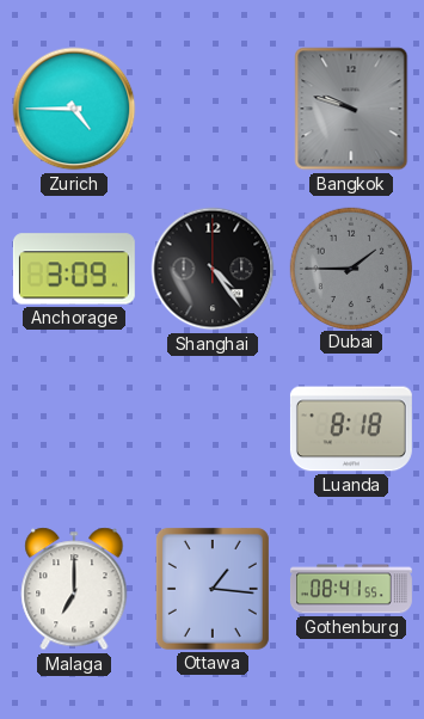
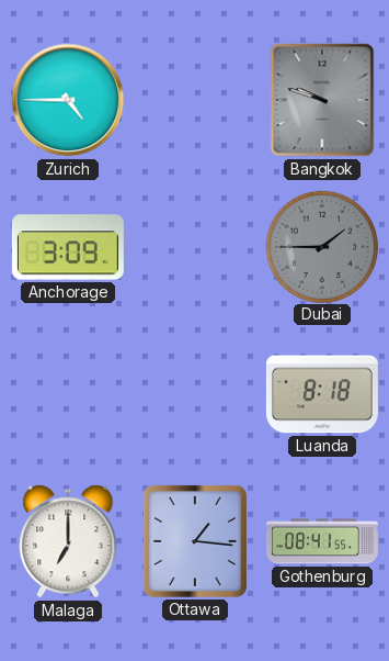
Shanghai: 4:24 -> none (213, 269)
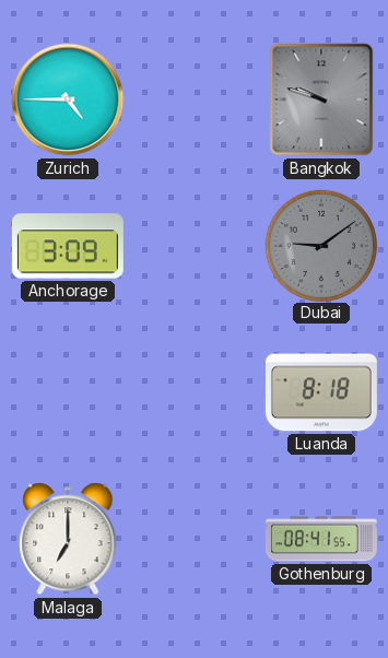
Dubai: 1:45 -> 9:09 (320, 245)
Ottawa: 1:16 -> none (195, 541)
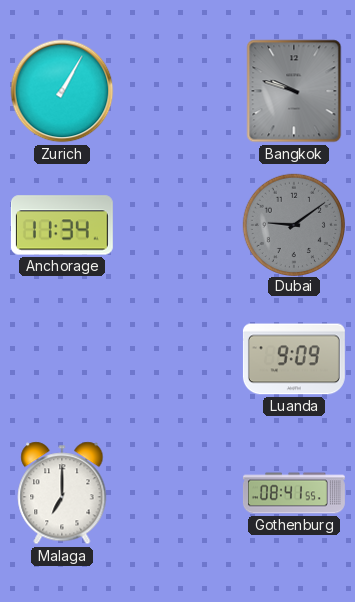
Zurich: 4:45 -> 1:05 (62, 91)
Anchorage: 3:09 -> 11:34 (62, 225)
Luanda: 8:18 -> 9:09 (294, 359)
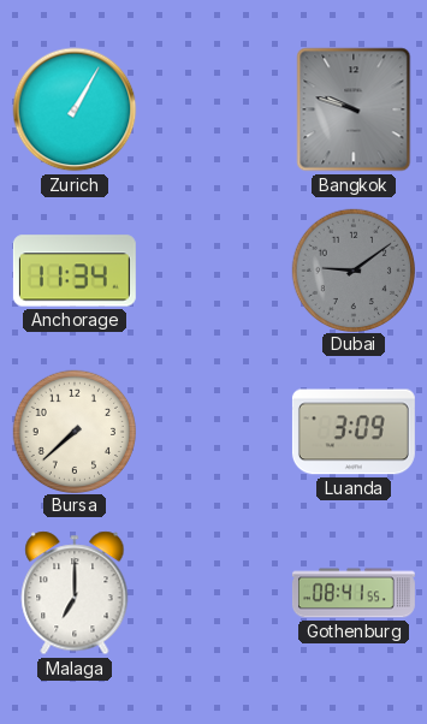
Bursa: none -> 7:38 (73, 431)
Luanda: 9:09 -> 3:09 (354, 432)
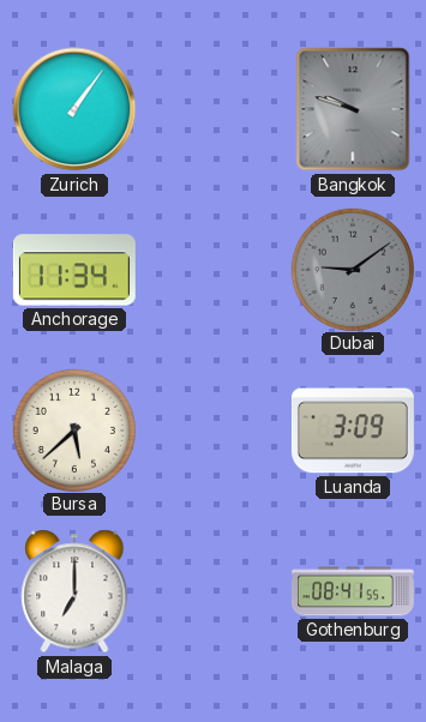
Zurich: 1:05 -> 1:06 (74, 109)
Bursa: 7:38 -> 5:38 (73, 429)
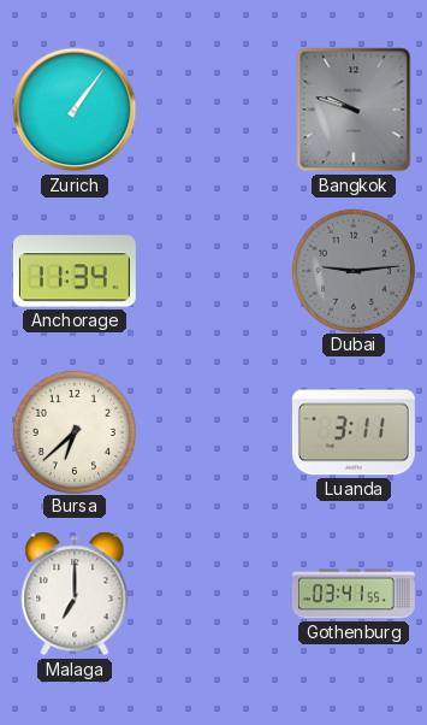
Dubai: 9:09 -> 9:14 (352, 270)
Bursa: 5:38 -> 6:38 (73, 431)
Luanda: 3:09 -> 3:11 (354, 432)
Gothenburg: 08:41 -> 03:41 (354, 594)
